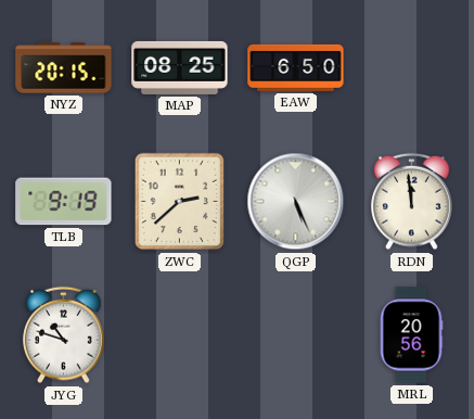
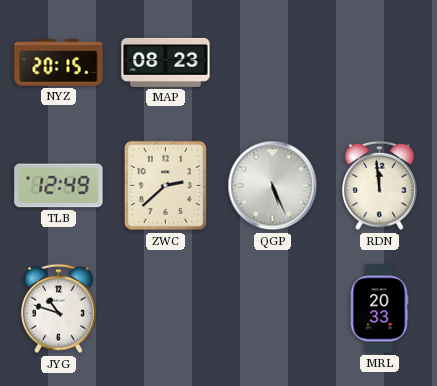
MAP: 08:25 -> 08:23 (166, 62)
EAW: 6:50 -> none (296, 67)
TLB: 9:19 -> 12:49 (59, 186)
MRL: 20:56 -> 20:33 (379, 309)
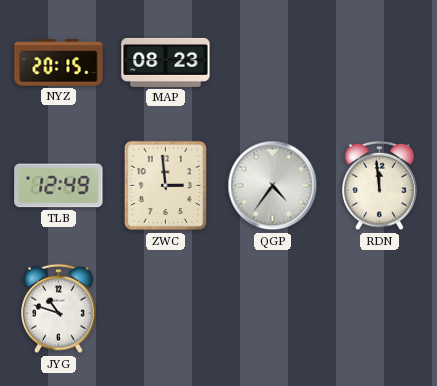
ZWC: 2:38 -> 2:59 (166, 186)
QGP: 5:26 -> 4:36 (273, 186)
MRL: 20:33 -> none (379, 309)
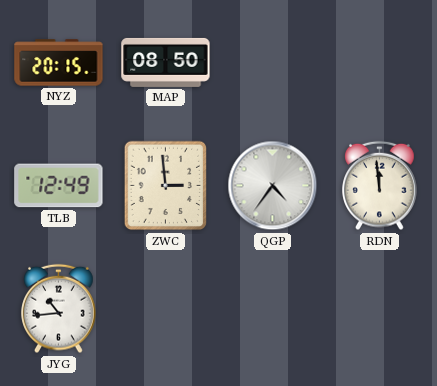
MAP: 08:23 -> 08:50 (166, 62)
JYG: 10:48 -> 10:44 (59, 309)
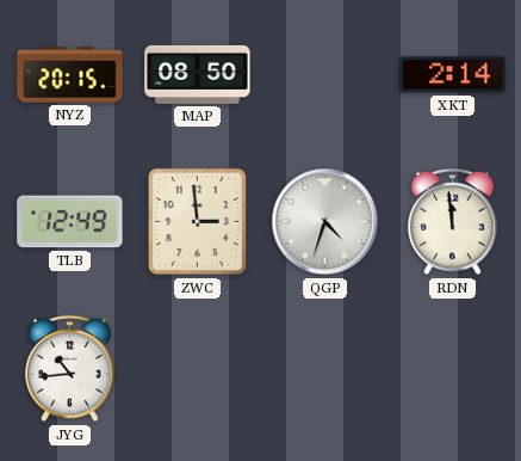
XKT: none -> 2:14 (453, 75)
QGP: 4:36 -> 4:33 (325, 222)
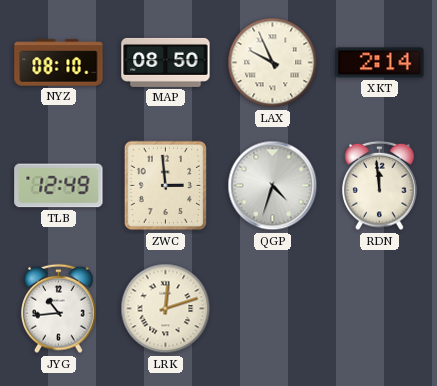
NYZ: 20:15 -> 08:10 (59, 63)
LAX: none -> 9:56 (273, 63)
LRK: none -> 12:12 (166, 309)
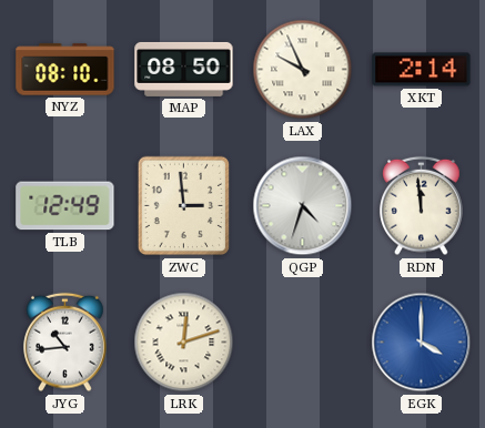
EGK: none -> 4:00 (422, 343)
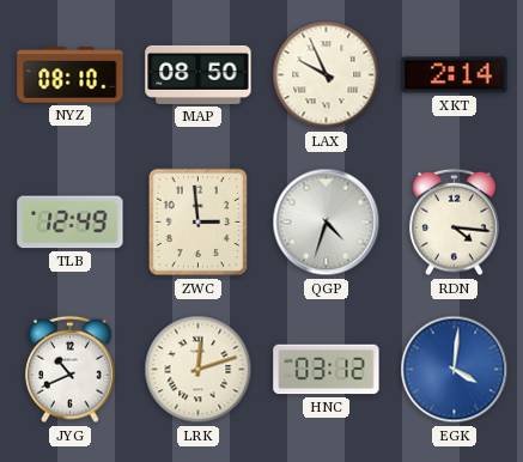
RDN: 11:59 -> 4:16 (455, 223)
JYG: 10:44 -> 10:41 (71, 370)
HNC: none -> 03:12 (327, 370)
EGK: 4:00 -> 4:01 (455, 370)
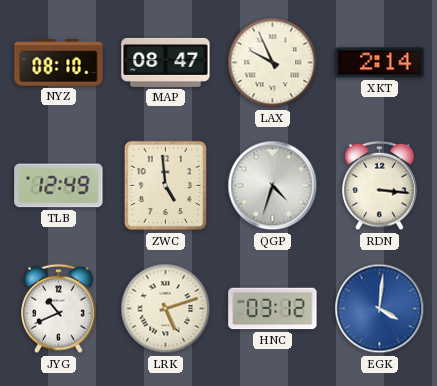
MAP: 08:50 -> 08:47 (166, 62)
ZWC: 2:59 -> 4:59 (166, 186)
RDN: 4:16 -> 3:16 (380, 186)
LRK: 12:12 -> 5:12 (166, 309)
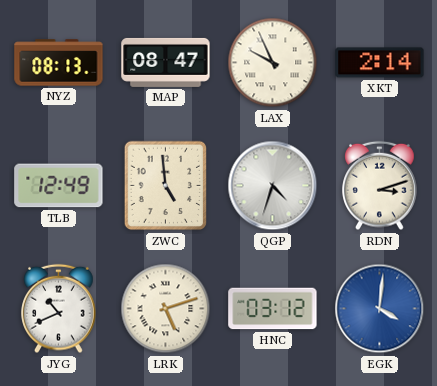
NYZ: 08:10 -> 08:13 (59, 63)
RDN: 3:16 -> 3:12 (380, 186)
